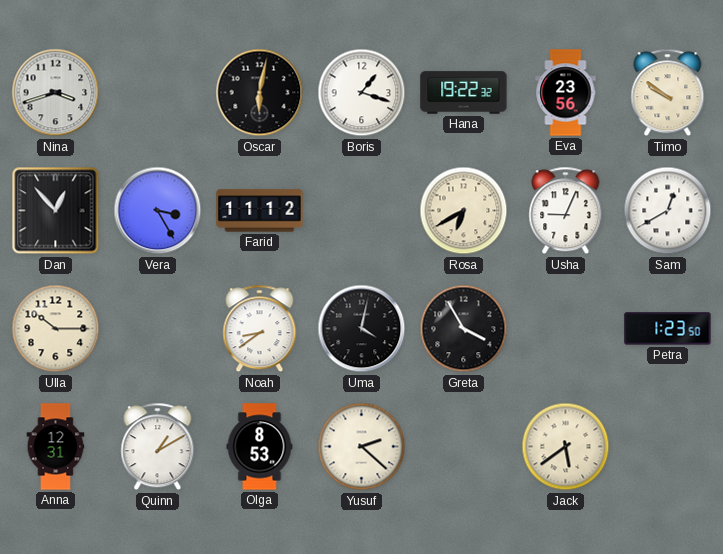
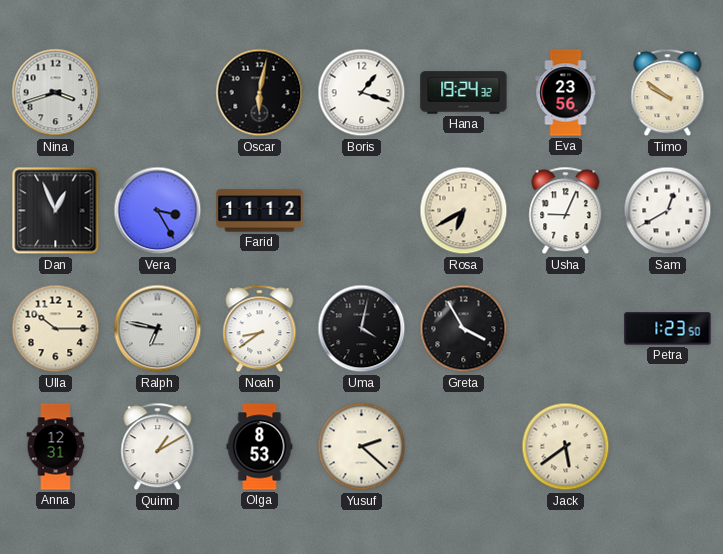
Hana: 19:22 -> 19:24 (464, 93)
Dan: 12:53 -> 12:56 (56, 211)
Ralph: none -> 6:47 (158, 329)
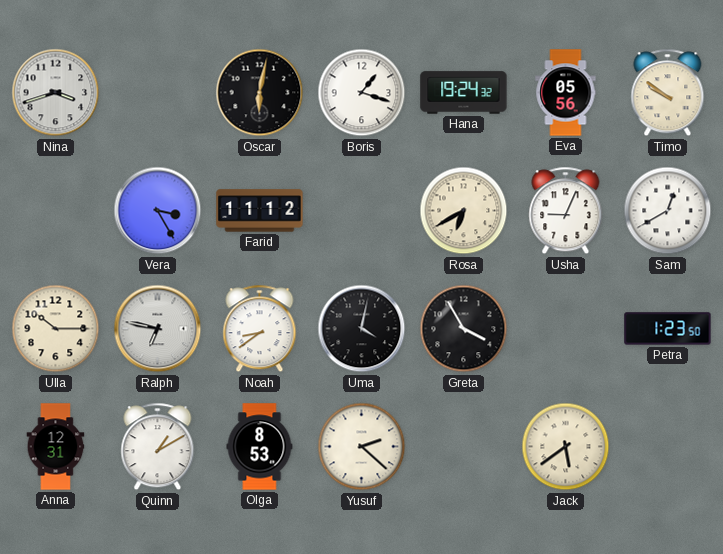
Eva: 23:56 -> 05:56 (566, 93)
Dan: 12:56 -> none (56, 211)
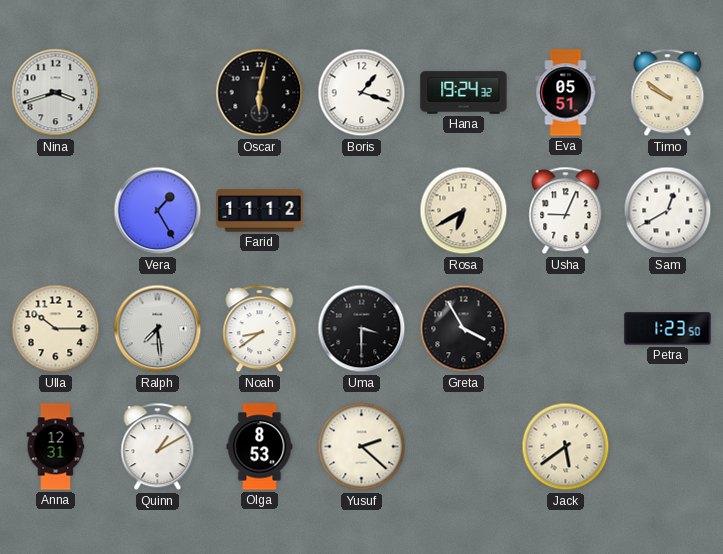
Eva: 05:56 -> 05:51 (566, 93)
Vera: 3:25 -> 1:25 (158, 211)
Ralph: 6:47 -> 7:29 (158, 329)
Uma: 4:02 -> 3:30 (362, 329)
